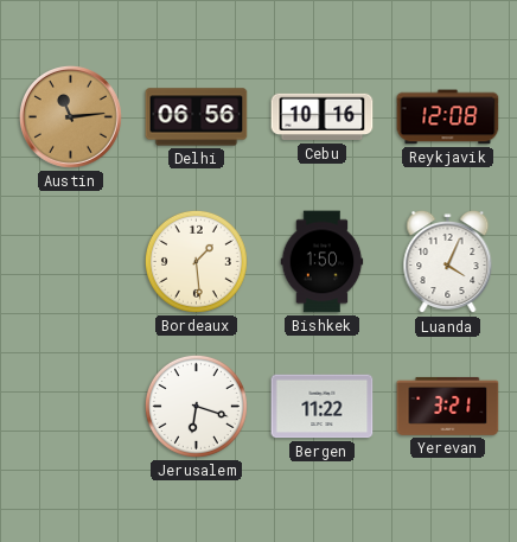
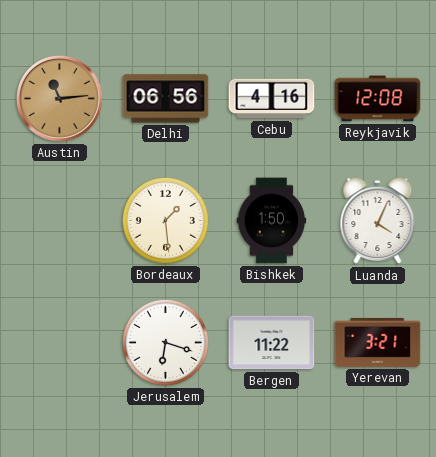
Cebu: 10:16 -> 4:16 (272, 99)
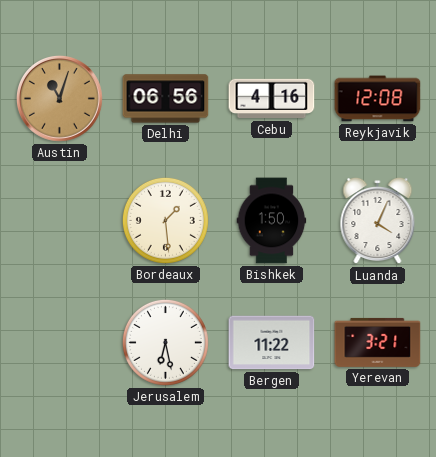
Austin: 11:14 -> 11:03 (59, 98)
Jerusalem: 6:18 -> 6:28 (165, 342)
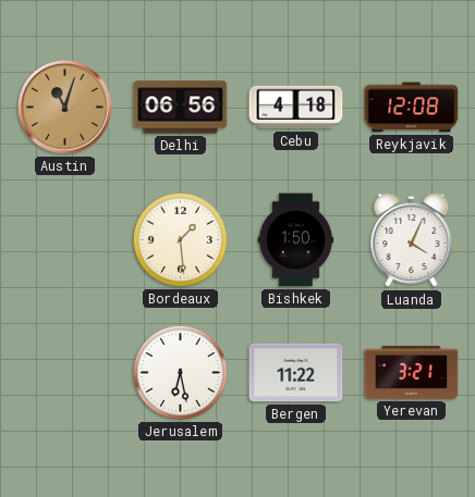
Cebu: 4:16 -> 4:18 (296, 108)
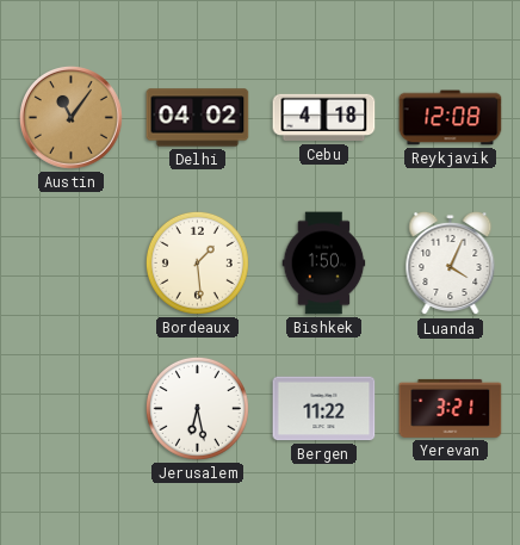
Austin: 11:03 -> 11:06 (70, 117)
Delhi: 06:56 -> 04:02 (198, 118)
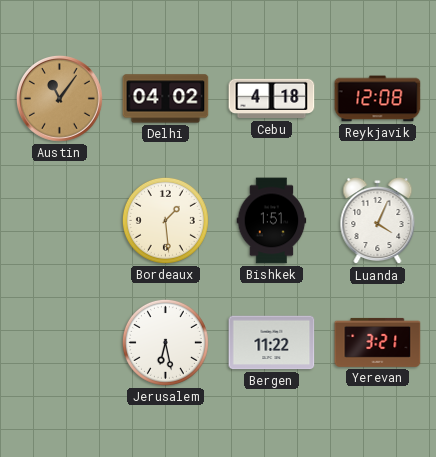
Bishkek: 1:50 -> 1:51 (272, 221)
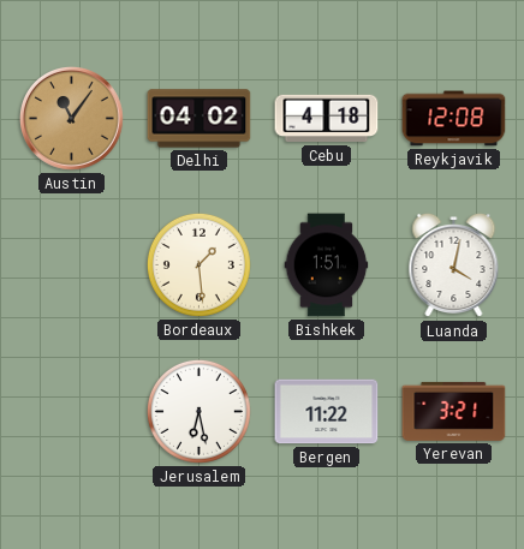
Luanda: 4:04 -> 4:02 (454, 265)
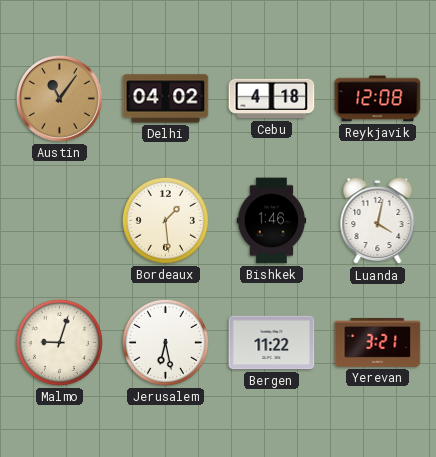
Bishkek: 1:51 -> 1:46 (272, 221)
Malmo: none -> 9:03 (59, 342)
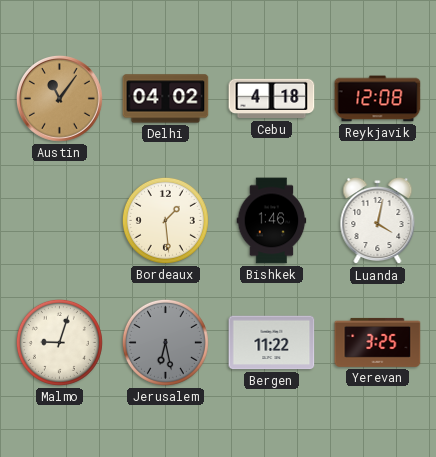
Jerusalem dial: white -> grey (165, 342)
Yerevan: 3:21 -> 3:25 (378, 342)
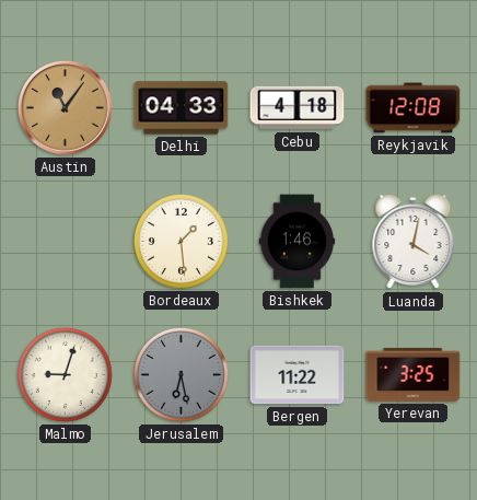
Delhi: 04:02 -> 04:33 (182, 108)
